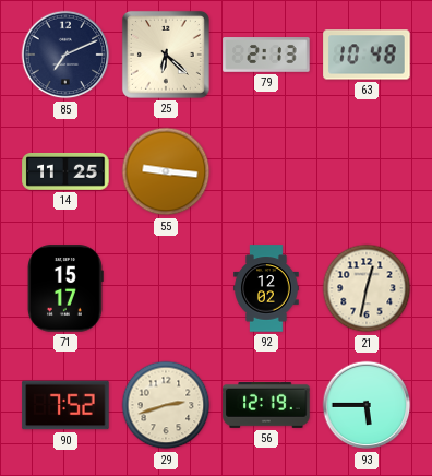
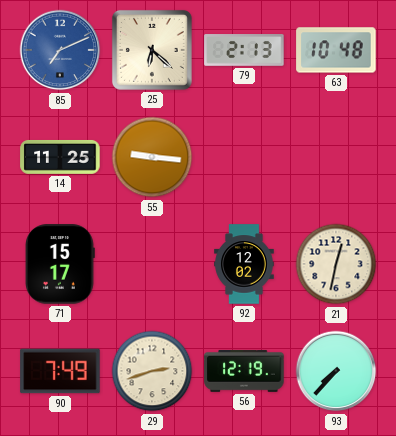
85 dial: navy -> blue (60, 50)
90: 7:52 -> 7:49 (60, 371)
93: 5:45 -> 7:37 (336, 371)
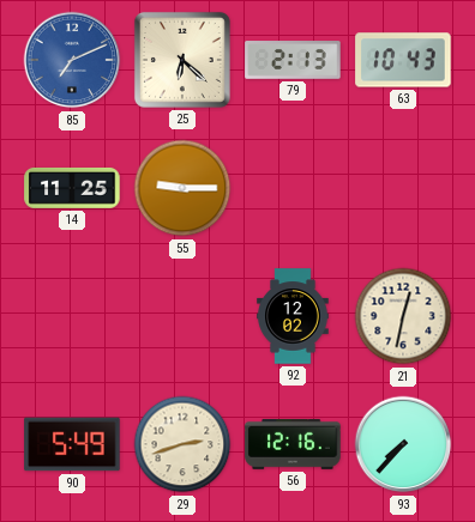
63: 10:48 -> 10:43 (403, 60)
55: 9:16 -> 9:15 (182, 188)
71: 15:17 -> none (60, 264)
90: 7:49 -> 5:49 (72, 444)
56: 12:19 -> 12:16 (293, 444)
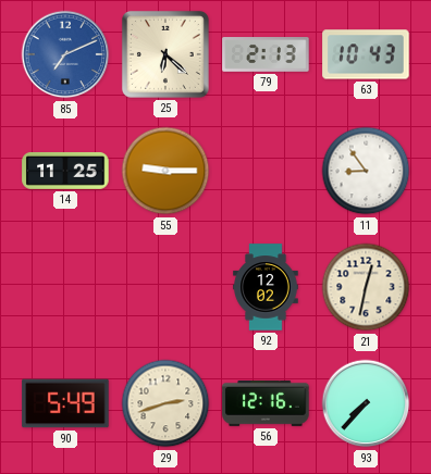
11: none -> 8:54 (366, 171)
